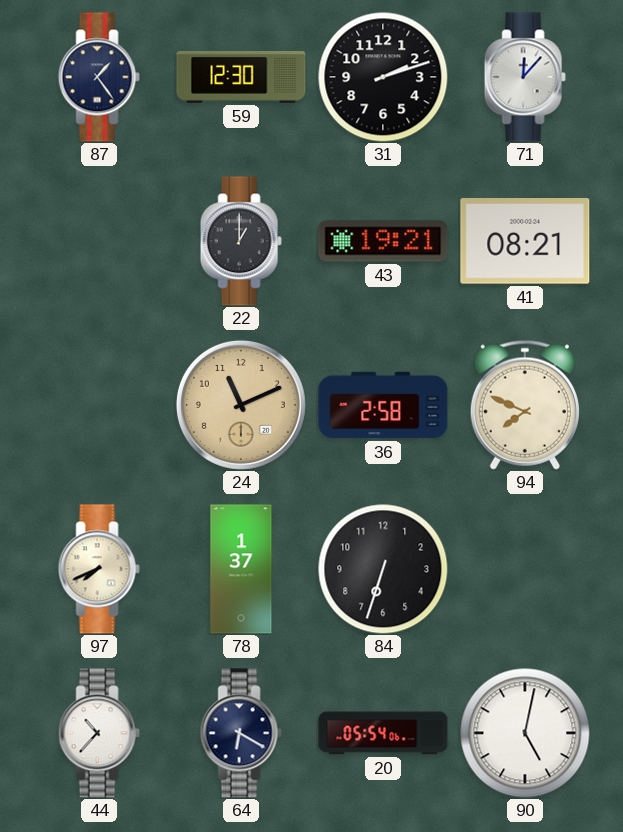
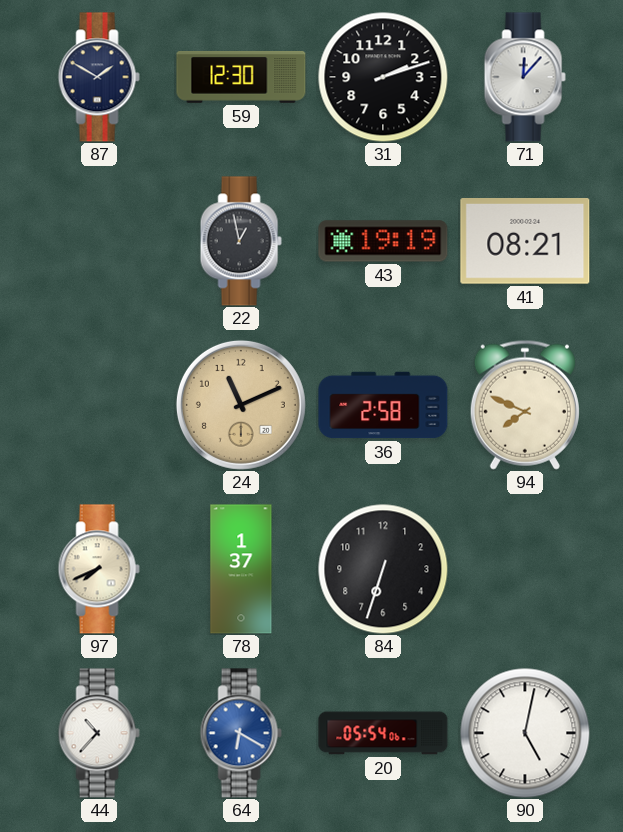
87: 1:24 -> 1:50 (99, 77)
22: 1:00 -> 12:58 (241, 241)
43: 19:21 -> 19:19 (383, 241)
64 dial: navy -> blue (241, 733)
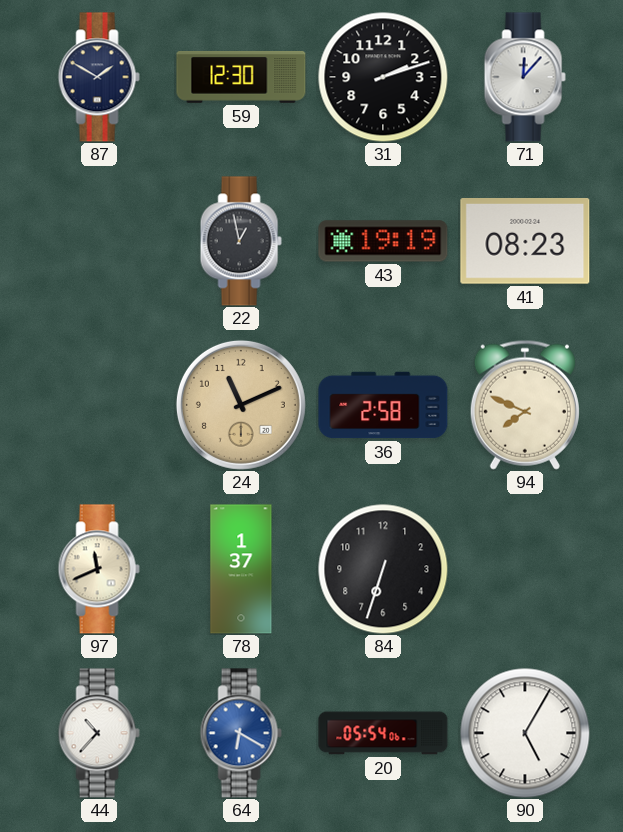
41: 08:21 -> 08:23 (525, 242)
97: 7:41 -> 11:41 (99, 569)
90: 5:02 -> 5:05 (525, 733)
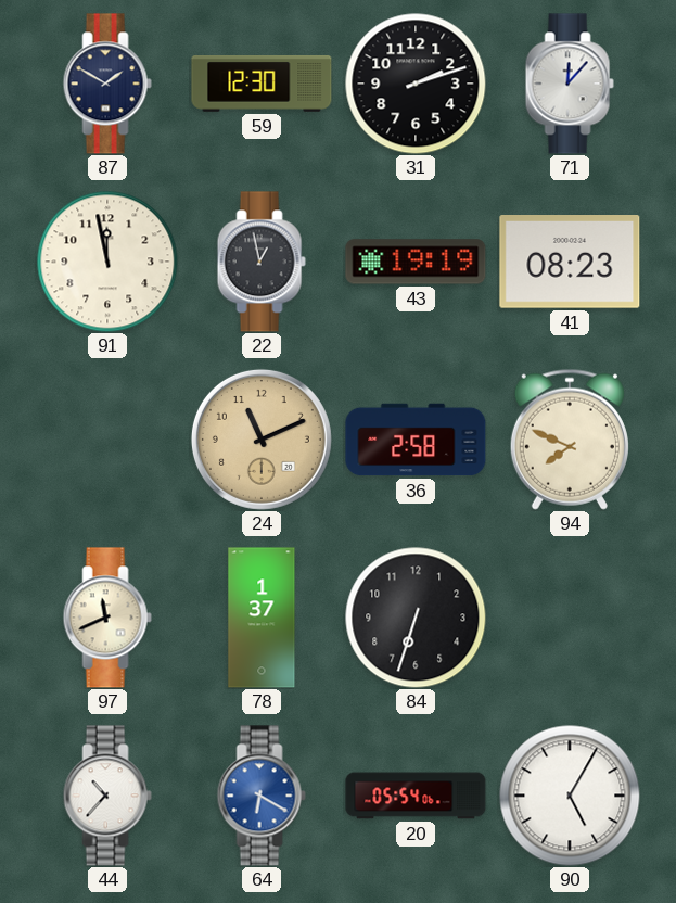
91: none -> 11:58 (107, 262)
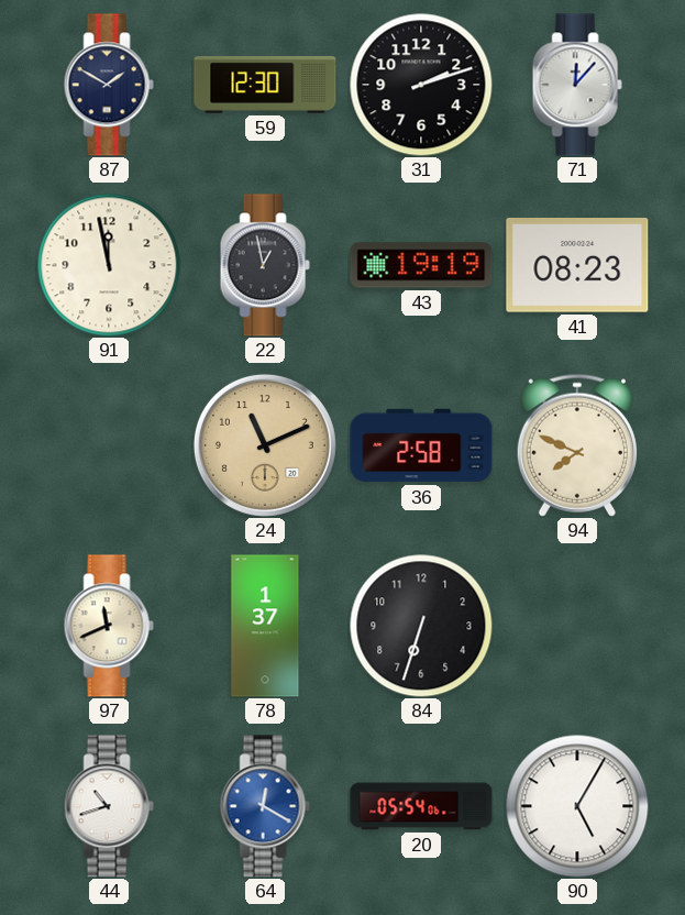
44: 10:37 -> 10:42 (109, 806)
64: 6:20 -> 12:20 (265, 806)
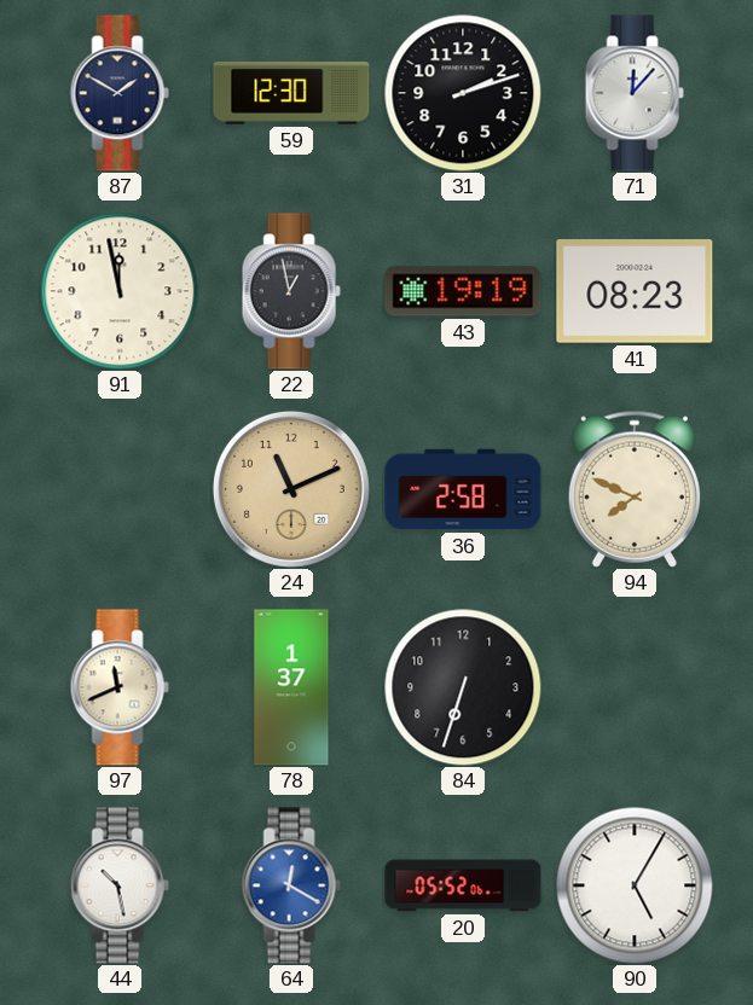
44: 10:42 -> 10:28 (120, 885)
20: 05:54 -> 05:52 (463, 885)
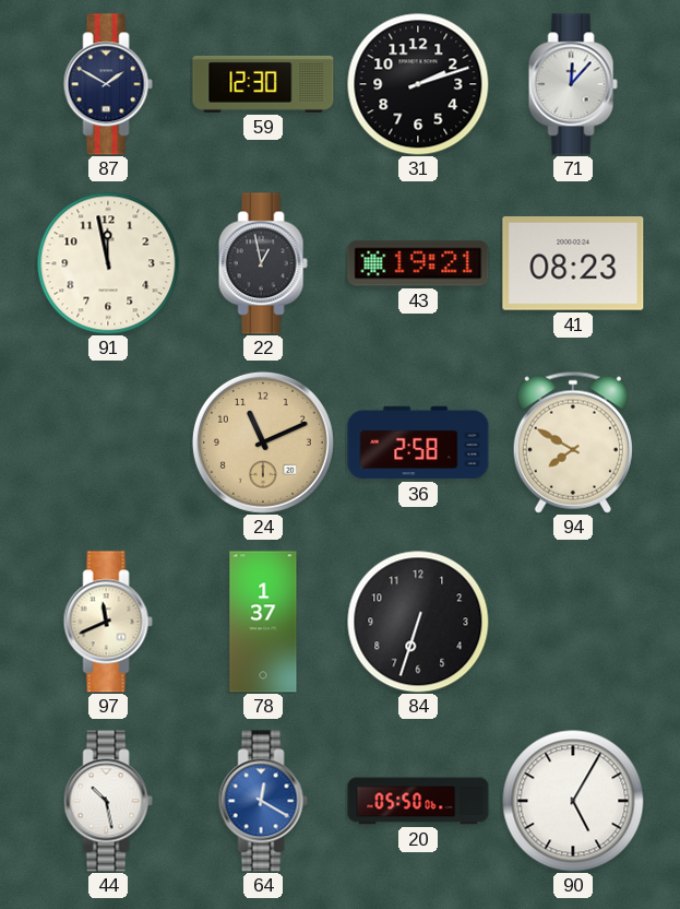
43: 19:19 -> 19:21 (418, 263)
94: 7:49 -> 7:50 (573, 442)
20: 05:52 -> 05:50 (418, 801)
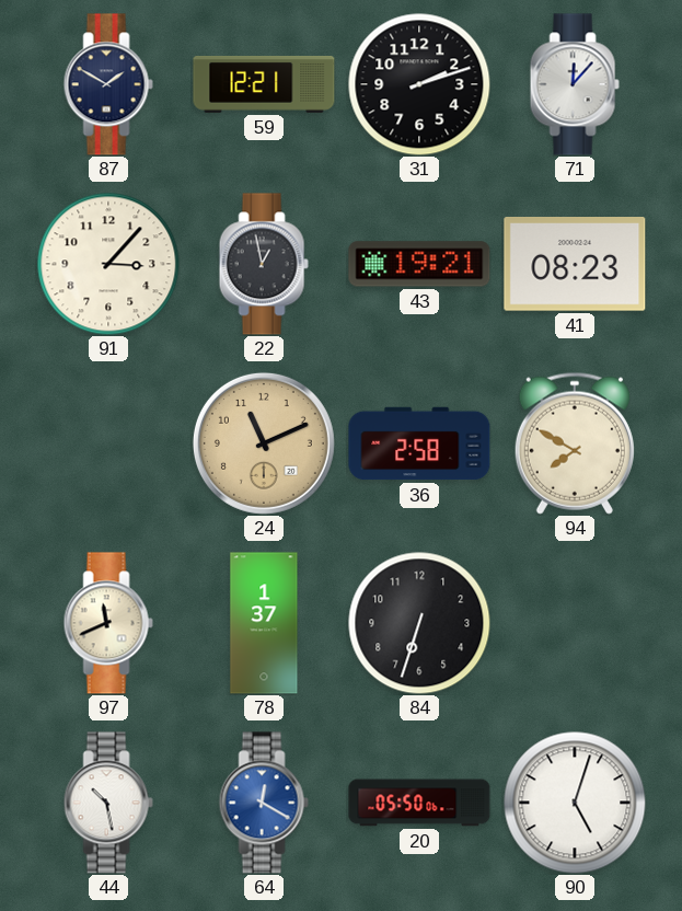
59: 12:30 -> 12:21 (264, 84)
91: 11:58 -> 3:07 (108, 264)
90: 5:05 -> 5:03 (575, 803)
